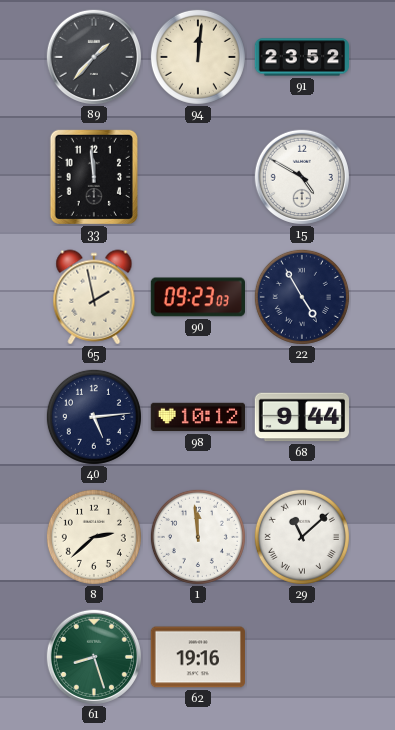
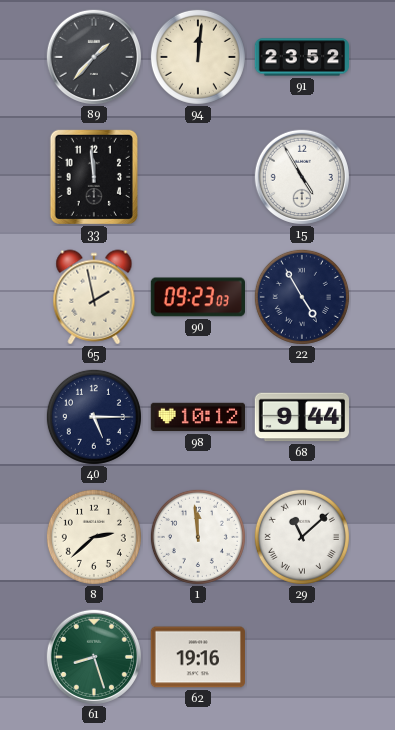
15: 4:50 -> 4:55 (302, 177)
40: 5:14 -> 5:15 (94, 417)
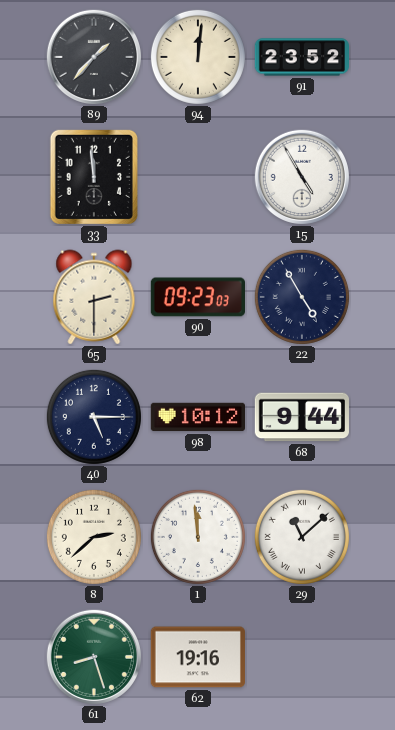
65: 1:58 -> 2:30 (94, 297)
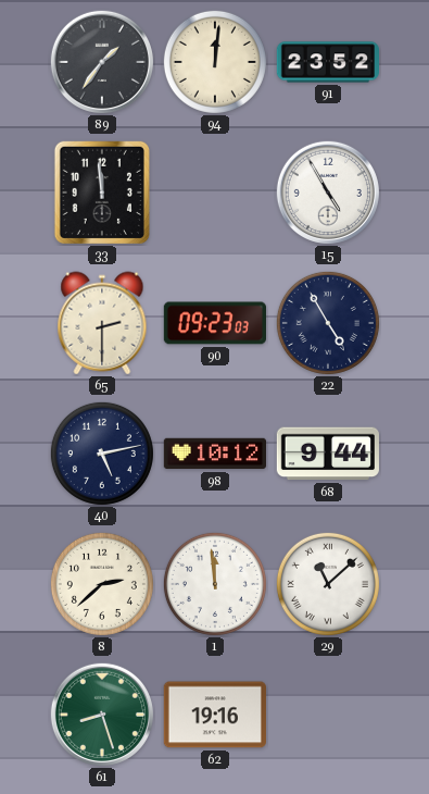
89: 1:37 -> 1:36 (102, 62)
40: 5:15 -> 5:13 (102, 454)
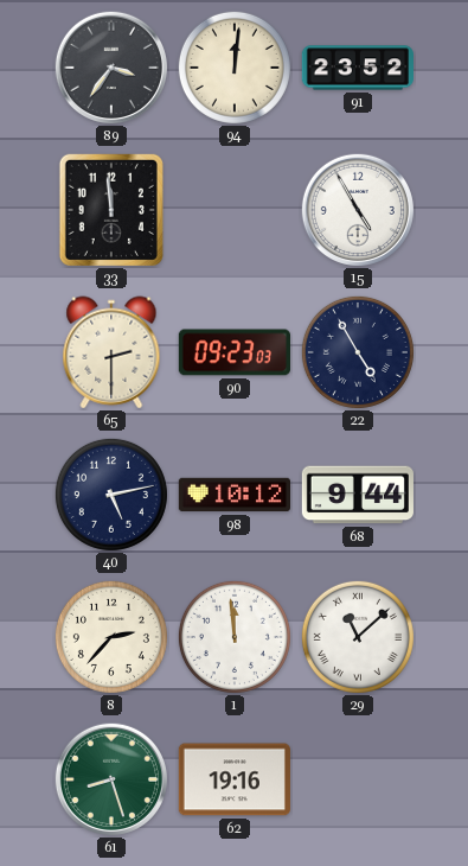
89: 1:36 -> 3:36 (111, 68)
8: 2:38 -> 2:37 (111, 637)
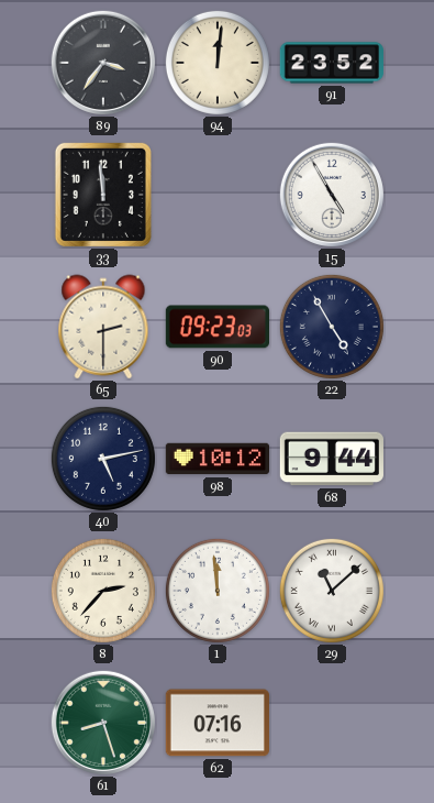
62: 19:16 -> 07:16 (218, 723)
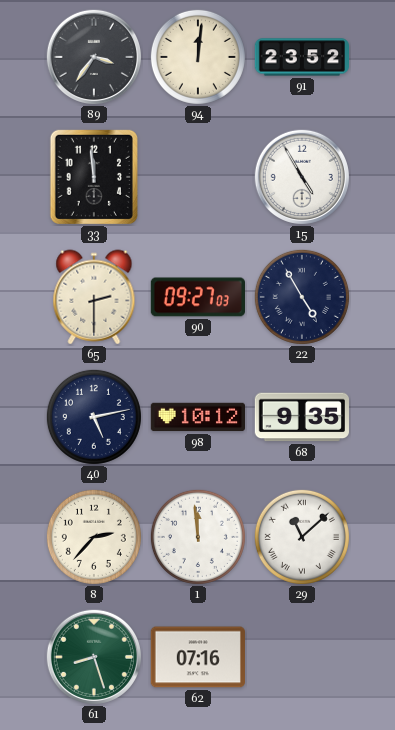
90: 09:23 -> 09:27 (197, 297)
68: 9:44 -> 9:35 (301, 417)
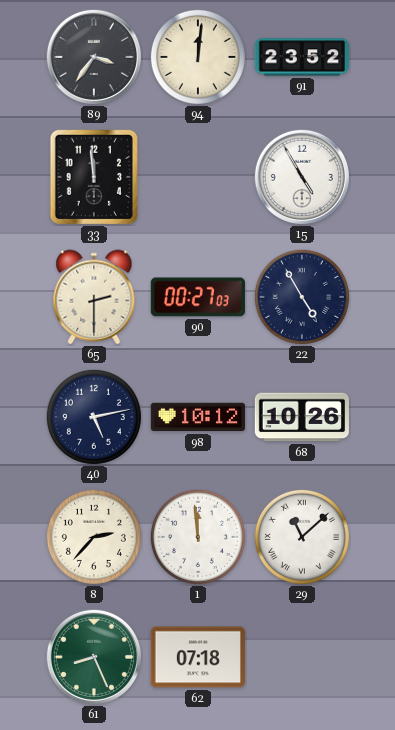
90: 09:27 -> 00:27 (197, 297)
68: 9:35 -> 10:26 (301, 417)
61: 8:27 -> 8:26 (94, 657)
62: 07:16 -> 07:18 (198, 657)
